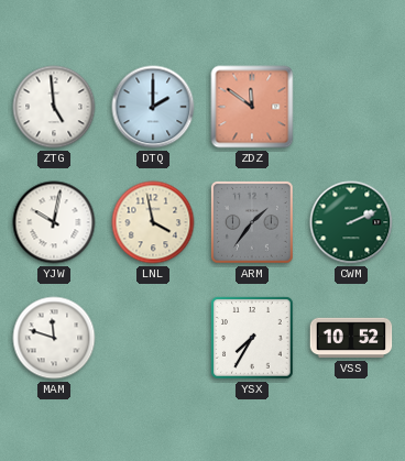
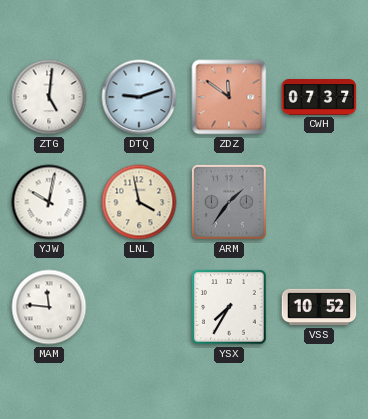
ZTG: 4:59 -> 5:01 (49, 97)
DTQ: 2:00 -> 9:12 (139, 97)
CWH: none -> 07:37 (319, 97)
CWM: 2:11 -> none (351, 222)
MAM: 11:48 -> 11:46 (49, 307)
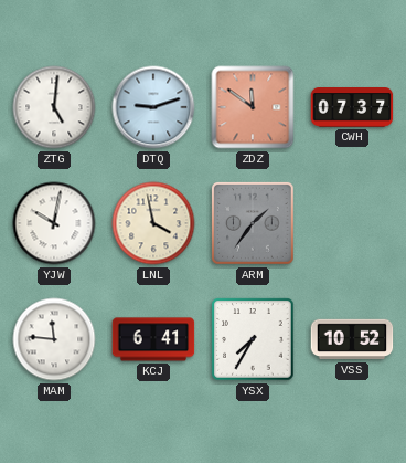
KCJ: none -> 6:41 (153, 339)
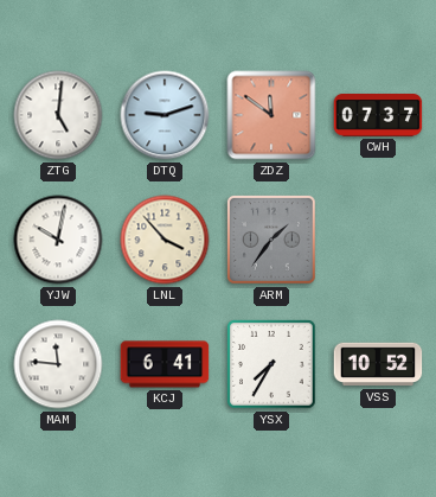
LNL: 3:58 -> 3:53 (165, 240)
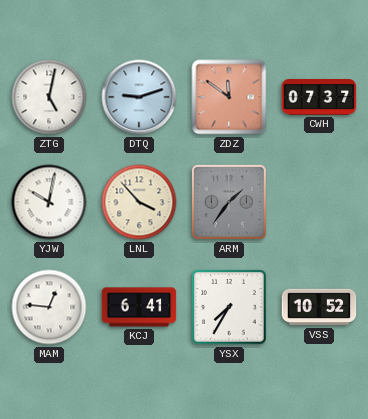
ZTG: 5:01 -> 5:02 (49, 97)
MAM: 11:46 -> 12:46 (49, 307)
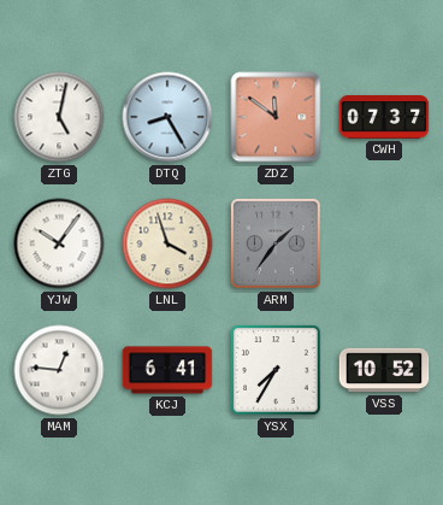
DTQ: 9:12 -> 8:25 (167, 117)
YJW: 10:02 -> 10:06 (59, 243)
LNL: 3:53 -> 3:57 (167, 243)
